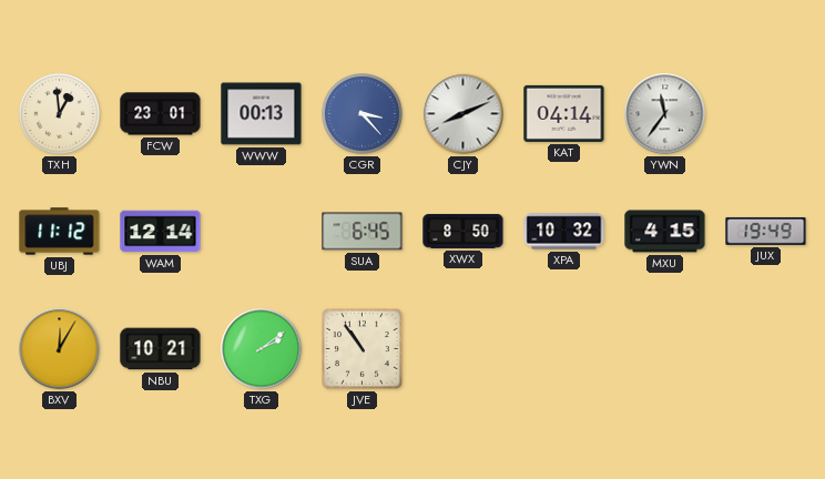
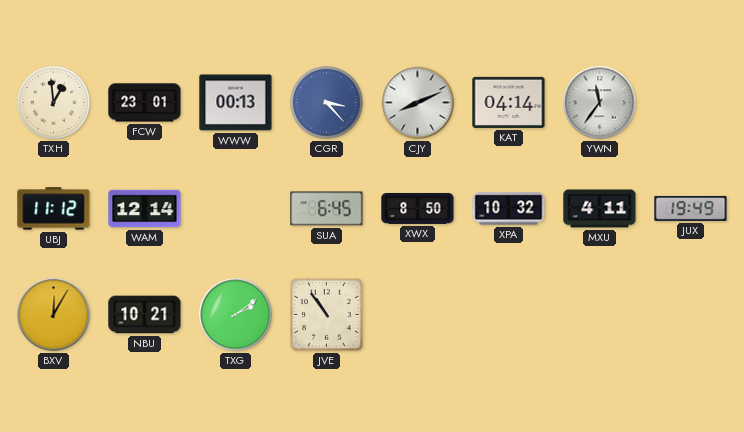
MXU: 4:15 -> 4:11 (600, 209)
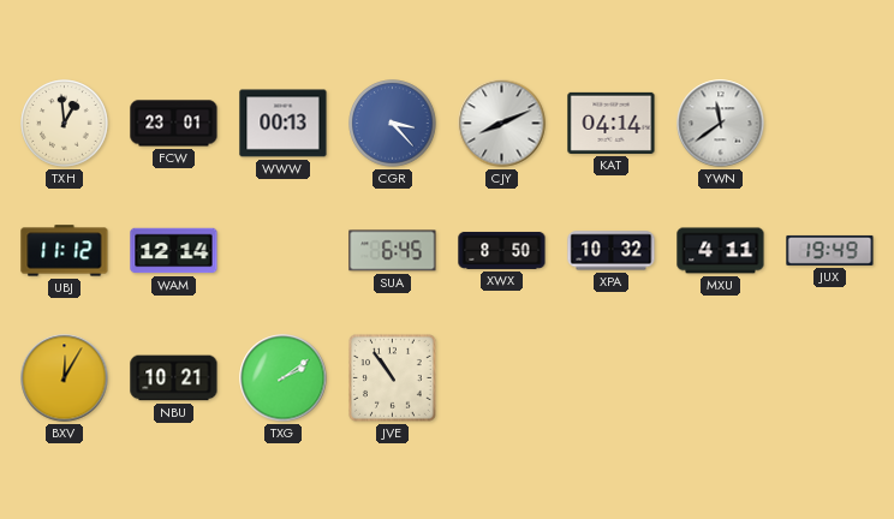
YWN: 11:36 -> 11:39 (721, 124)
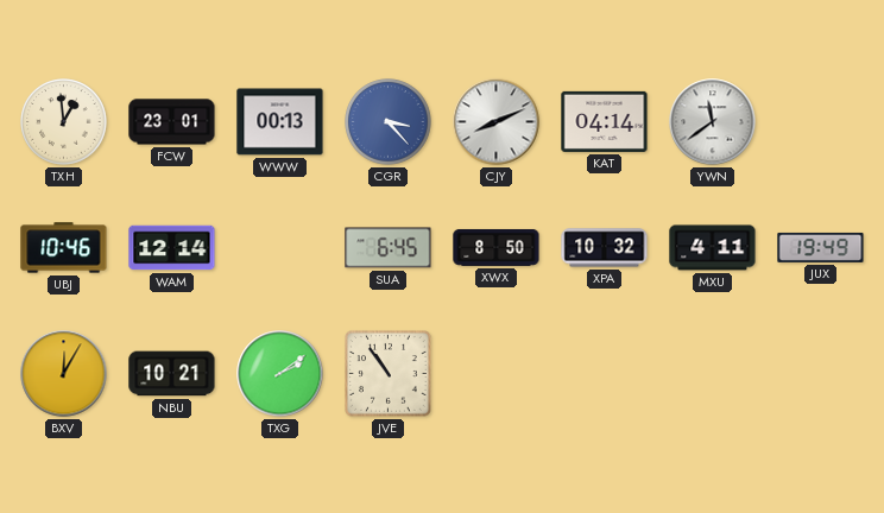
UBJ: 11:12 -> 10:46 (64, 248)
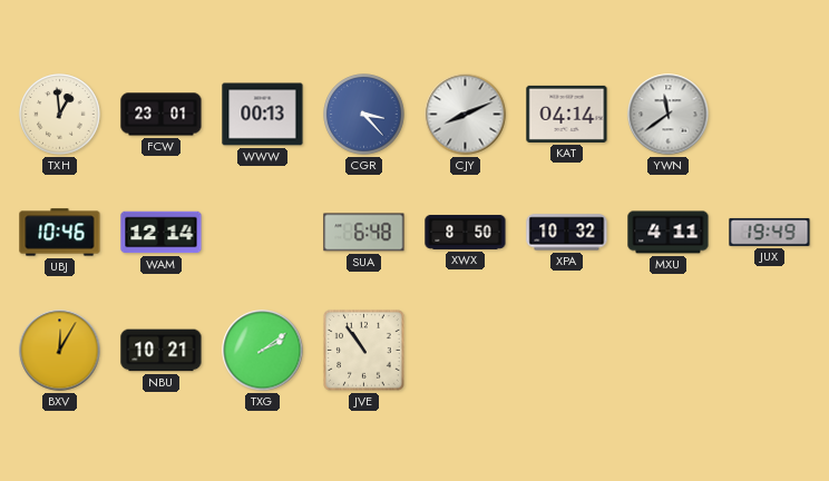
SUA: 6:45 -> 6:48 (364, 233)
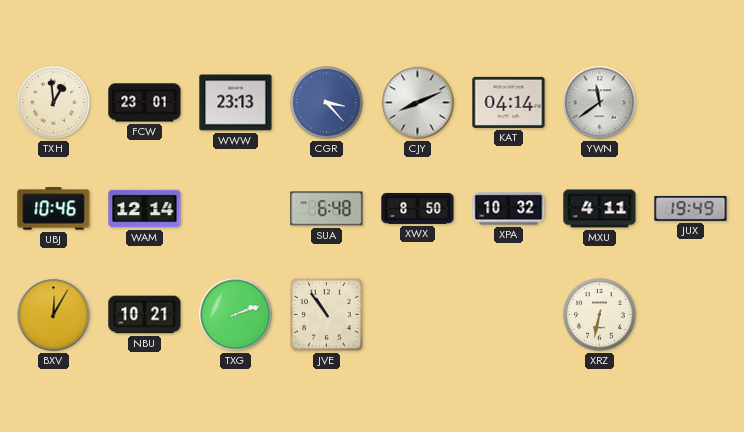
WWW: 00:13 -> 23:13 (236, 103)
TXG: 2:09 -> 2:12 (236, 315)
XRZ: none -> 6:32 (600, 315)
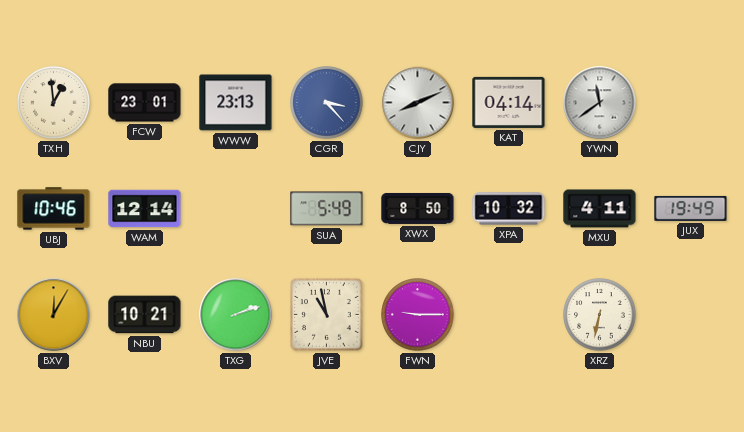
SUA: 6:48 -> 5:49 (327, 209)
JVE: 10:54 -> 10:58 (326, 314)
FWN: none -> 9:15 (418, 315)
